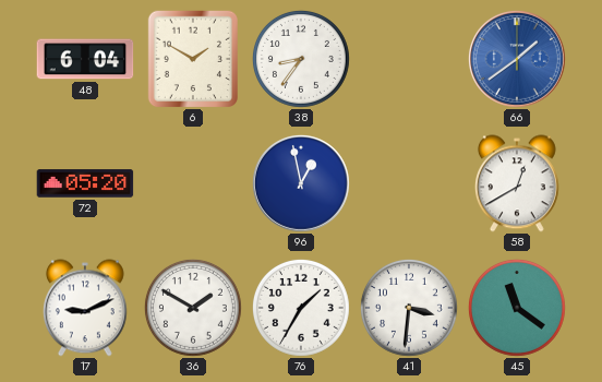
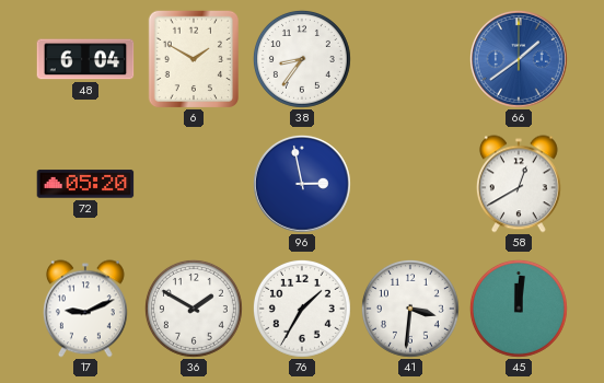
96: 12:58 -> 2:58 (302, 184)
45: 11:21 -> 12:01 (519, 309)
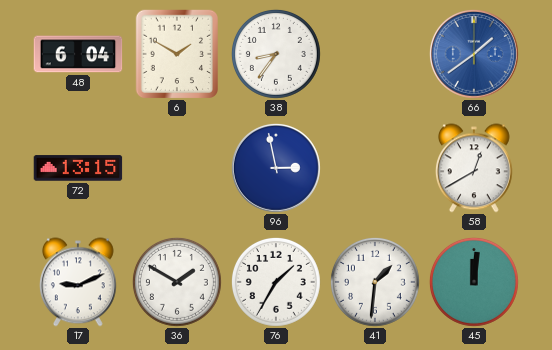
72: 05:20 -> 13:15 (78, 168)
41: 3:31 -> 1:31 (375, 282)
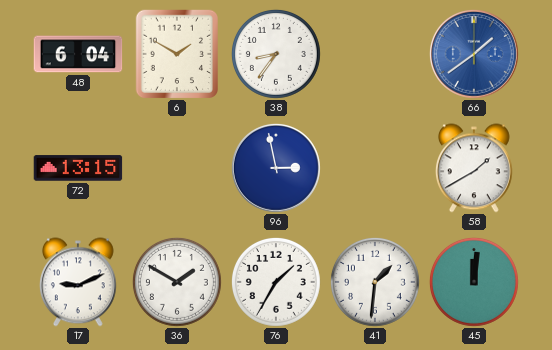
58: 12:40 -> 1:40 (474, 168)
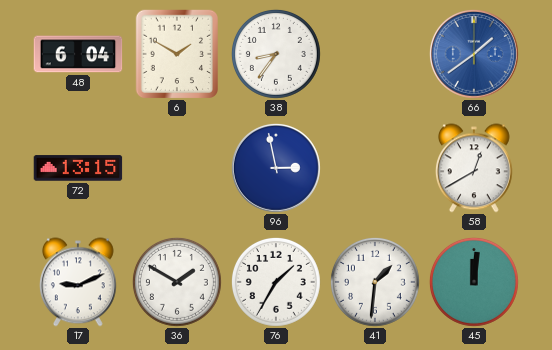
58: 1:40 -> 12:40 (474, 168)
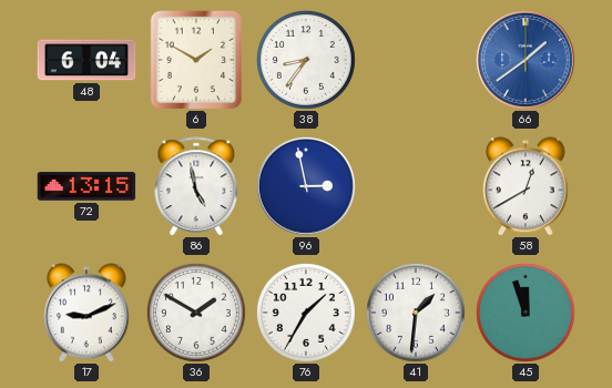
86: none -> 4:58 (196, 186)
45: 12:01 -> 11:57 (526, 313)
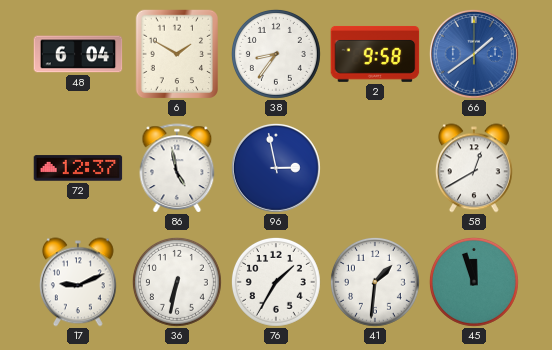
2: none -> 9:58 (375, 54)
72: 13:15 -> 12:37 (78, 168)
36: 1:50 -> 6:32 (177, 282)
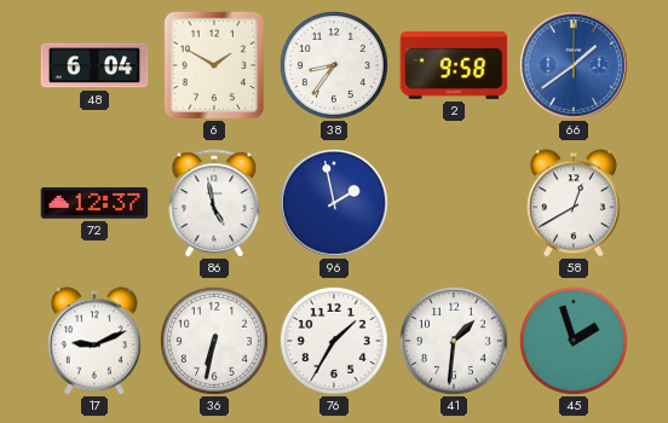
96: 2:58 -> 1:58 (334, 203)
45: 11:57 -> 1:57 (574, 341)
